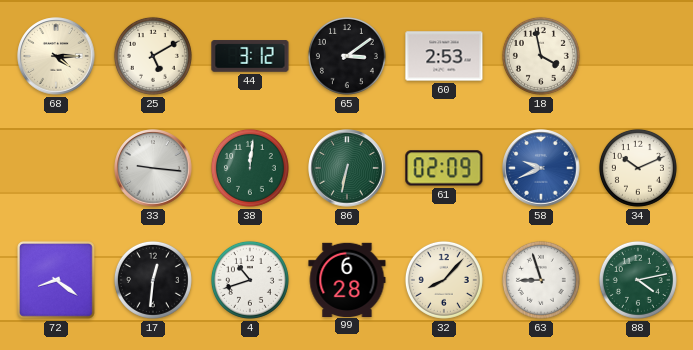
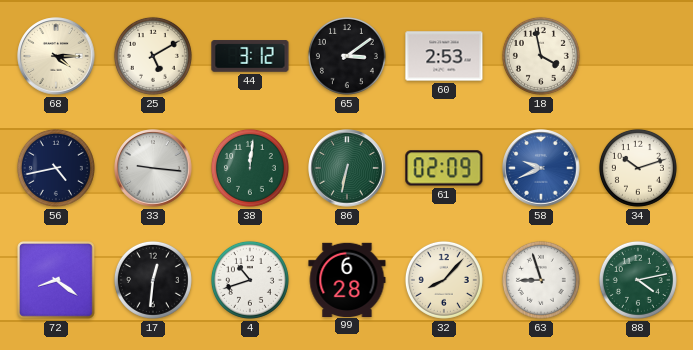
56: none -> 4:43 (56, 168)
34: 10:11 -> 10:12 (638, 168)
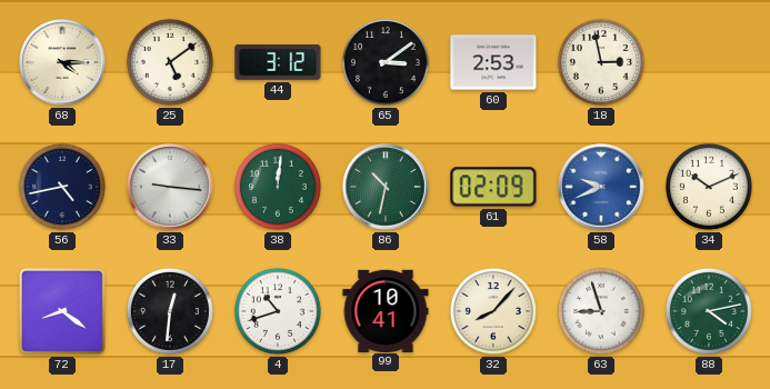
25: 5:10 -> 5:09 (170, 62)
18: 3:58 -> 2:58 (601, 62)
86: 6:32 -> 10:32 (386, 187)
34: 10:12 -> 10:11 (709, 187)
99: 6:28 -> 10:41 (386, 310)
